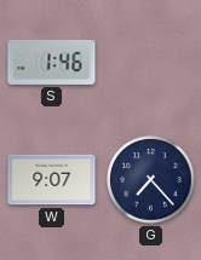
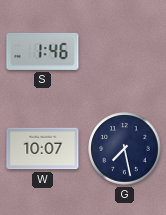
W: 9:07 -> 10:07 (43, 149)
G: 7:23 -> 7:28 (125, 149)
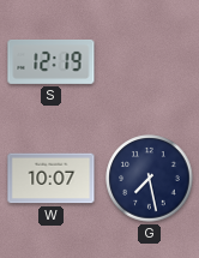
S: 1:46 -> 12:19 (52, 61)
